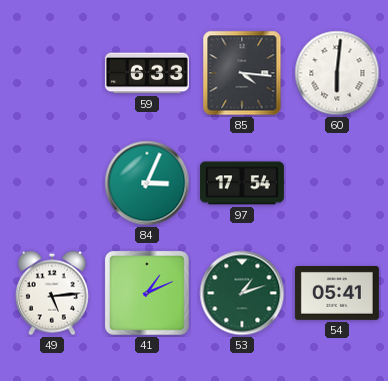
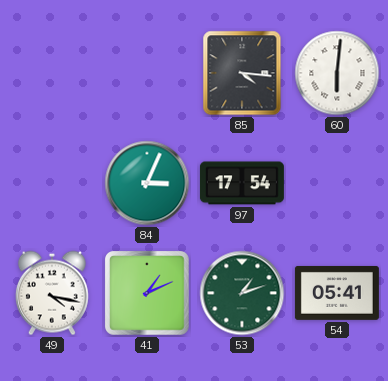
59: 6:33 -> none (147, 73)
49: 5:14 -> 4:17 (52, 293)
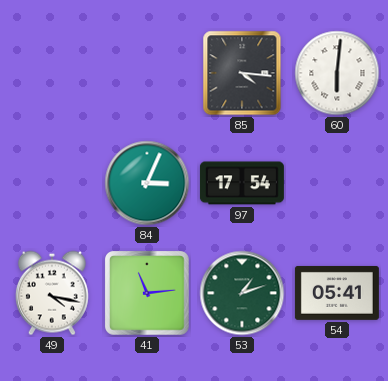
41: 1:11 -> 11:14 (148, 294)
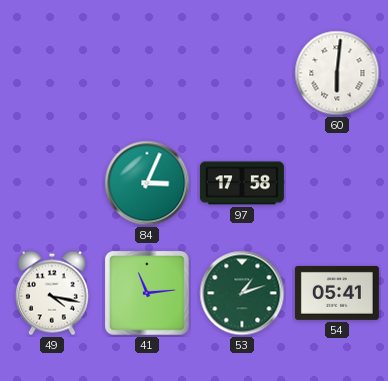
85: 4:16 -> none (242, 73)
97: 17:54 -> 17:58 (242, 183)
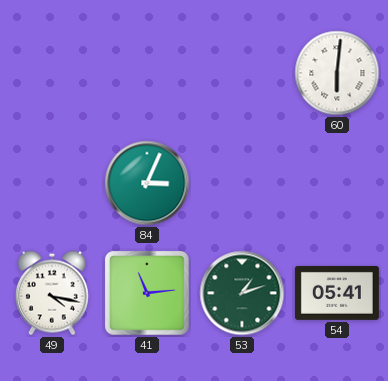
97: 17:58 -> none (242, 183)
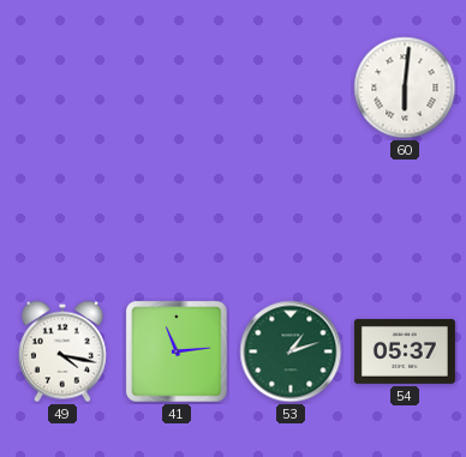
84: 3:04 -> none (147, 183)
54: 05:41 -> 05:37 (405, 351)
